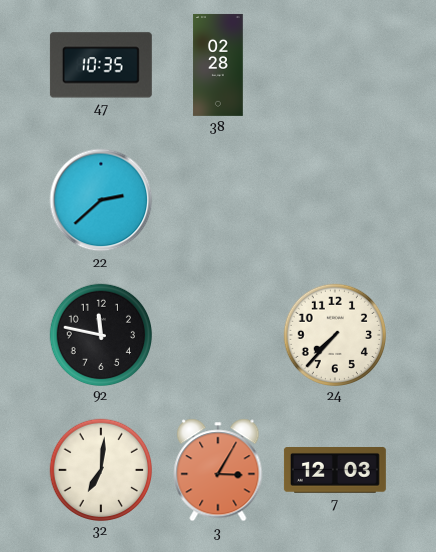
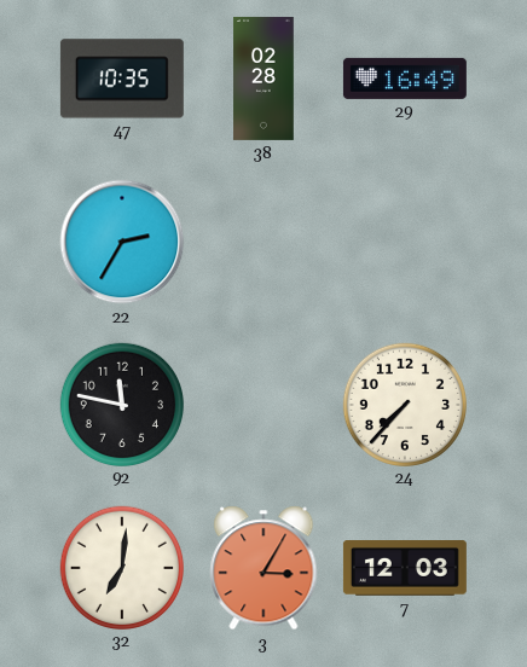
29: none -> 16:49 (405, 79)
22: 2:38 -> 2:35 (122, 242)
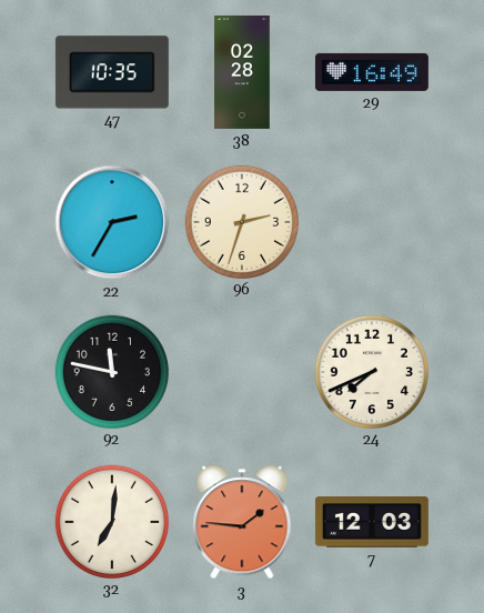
96: none -> 2:33 (241, 221)
24: 7:37 -> 7:41 (371, 371)
3: 3:05 -> 1:46 (242, 522)
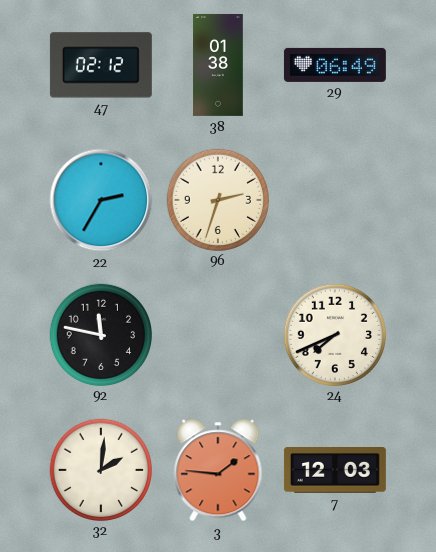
47: 10:35 -> 02:12 (101, 65)
38: 02:28 -> 01:38 (218, 65)
29: 16:49 -> 06:49 (335, 65)
32: 7:01 -> 2:01 (100, 469)
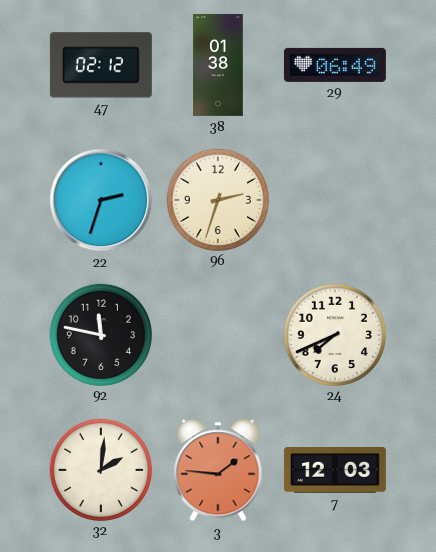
22: 2:35 -> 2:33 (101, 200)
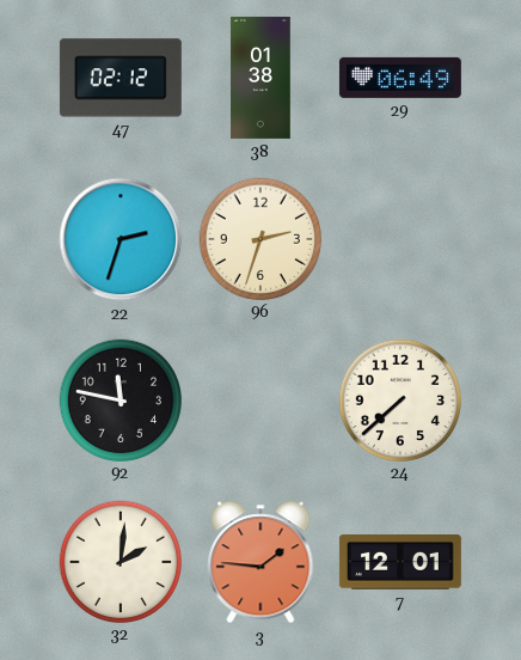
24: 7:41 -> 7:38 (399, 399)
7: 12:03 -> 12:01 (400, 563)
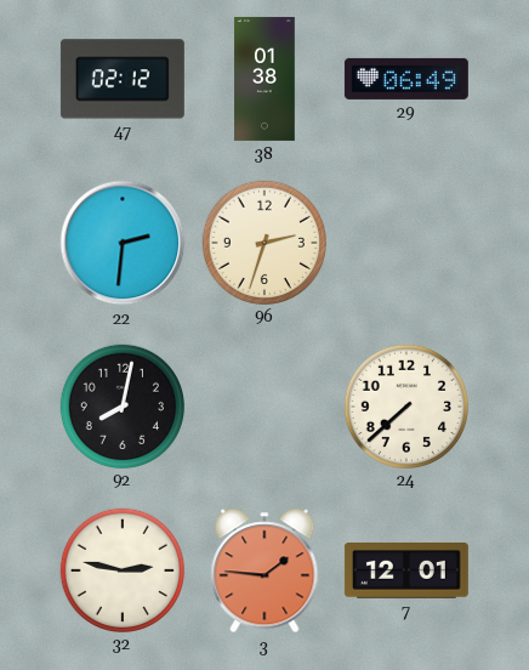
22: 2:33 -> 2:31 (123, 243)
92: 11:47 -> 8:02 (121, 405)
32: 2:01 -> 2:47 (121, 569)
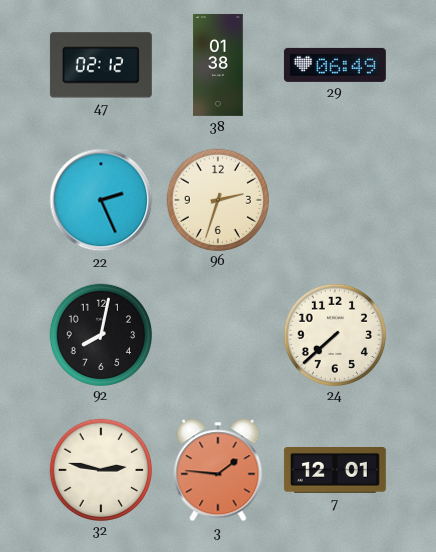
22: 2:31 -> 2:26 (101, 200)
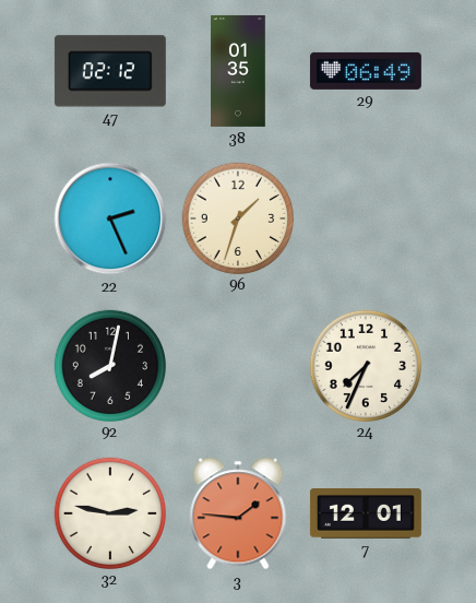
38: 01:38 -> 01:35 (238, 71)
96: 2:33 -> 1:33 (237, 217)
24: 7:38 -> 7:34 (365, 365)
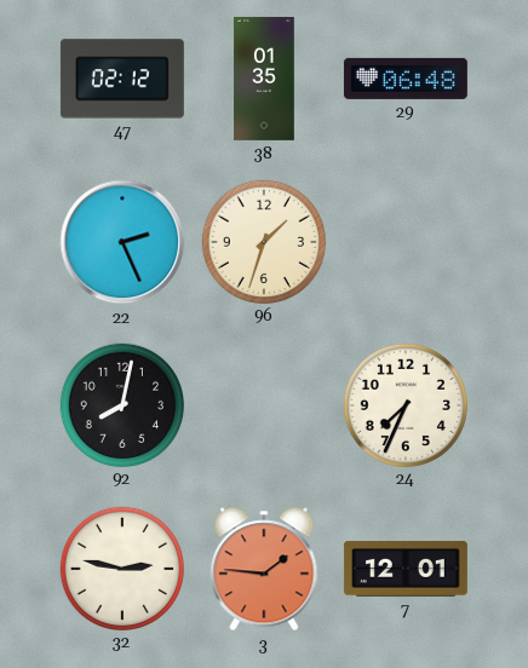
29: 06:49 -> 06:48 (406, 79)
